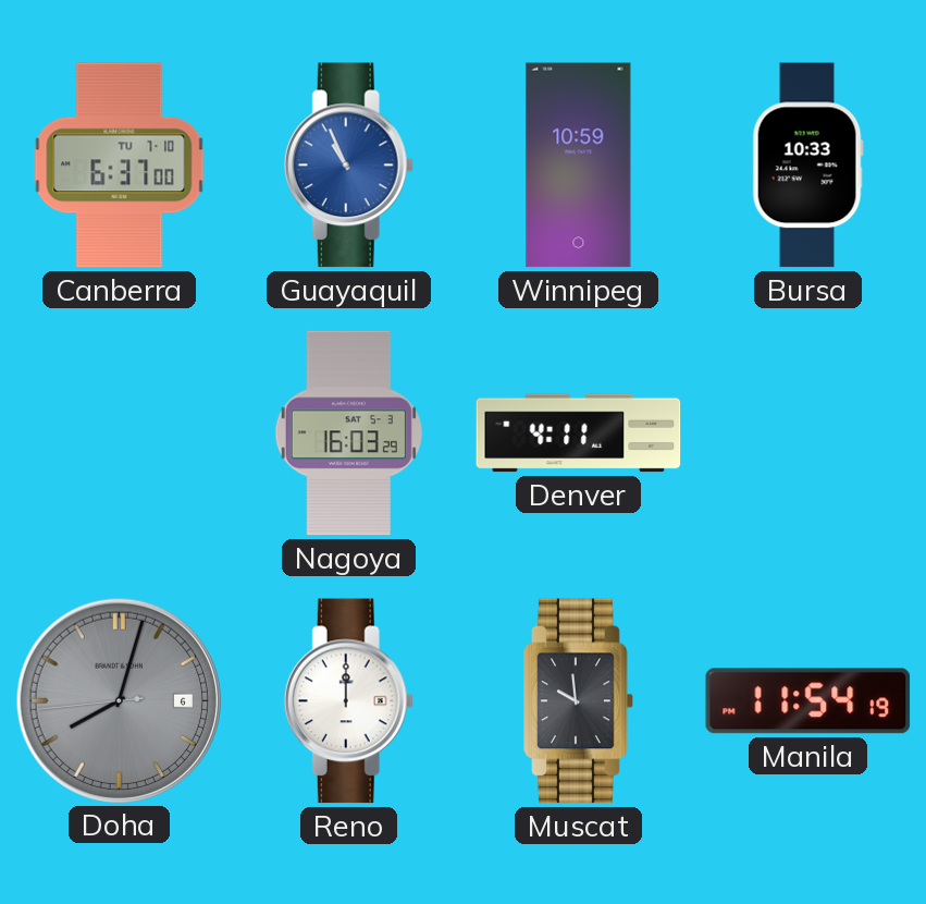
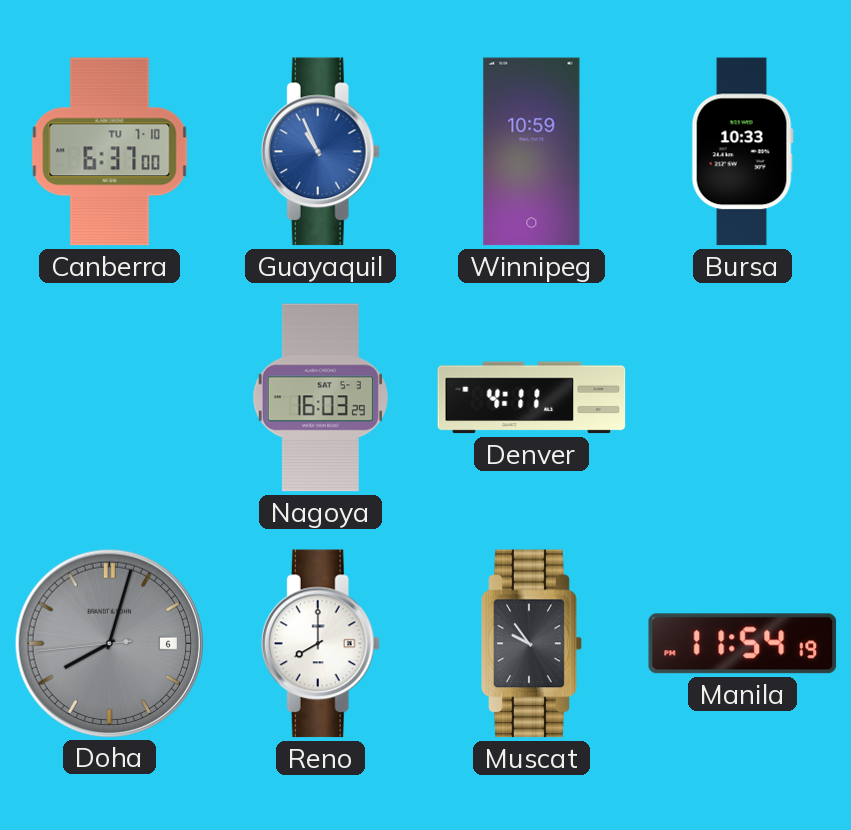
Reno: 12:00 -> 8:00 (320, 644)
Muscat: 9:59 -> 9:54 (532, 644)
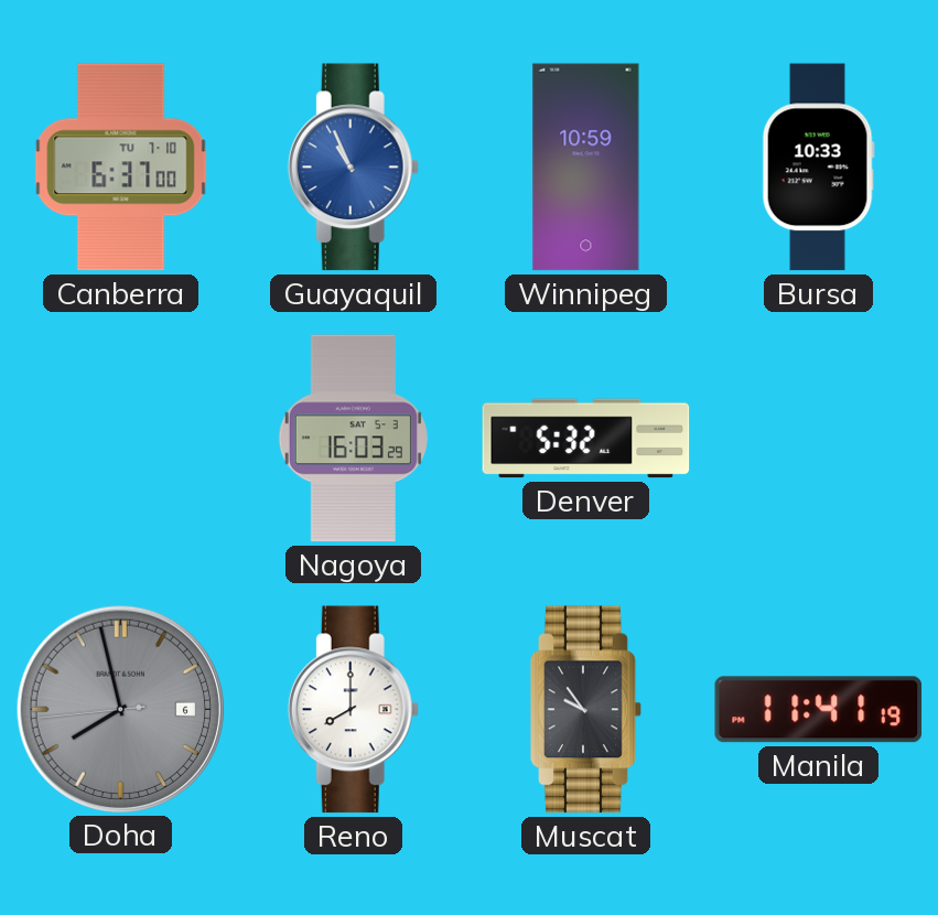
Denver: 4:11 -> 5:32 (586, 439)
Doha: 8:02 -> 7:57 (120, 709)
Manila: 11:54 -> 11:41 (819, 710)
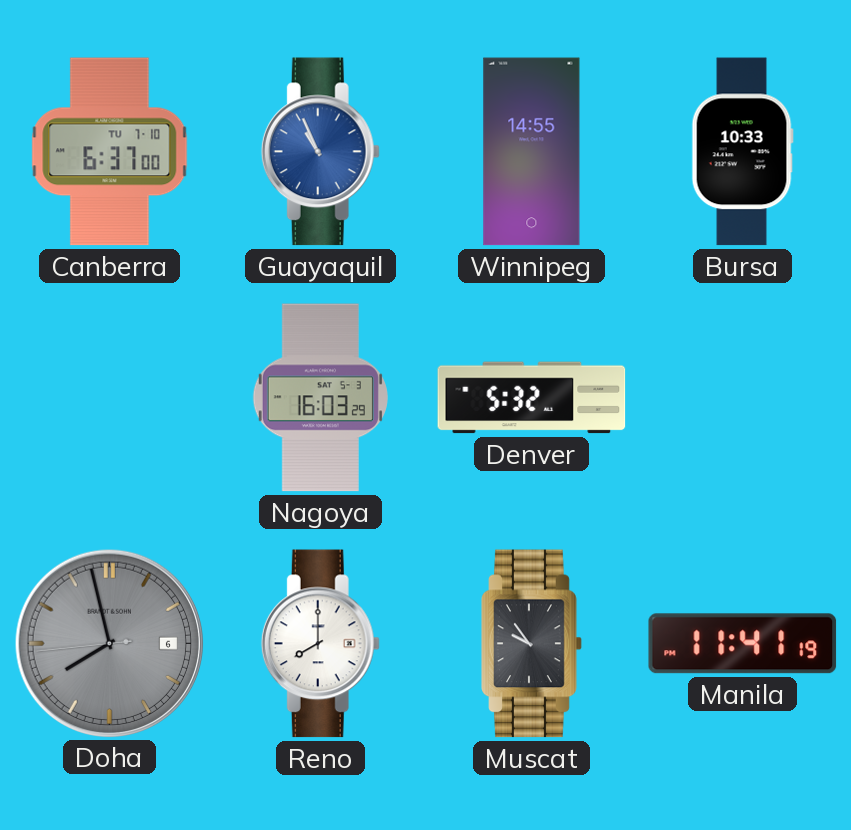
Winnipeg: 10:59 -> 14:55 (532, 152)
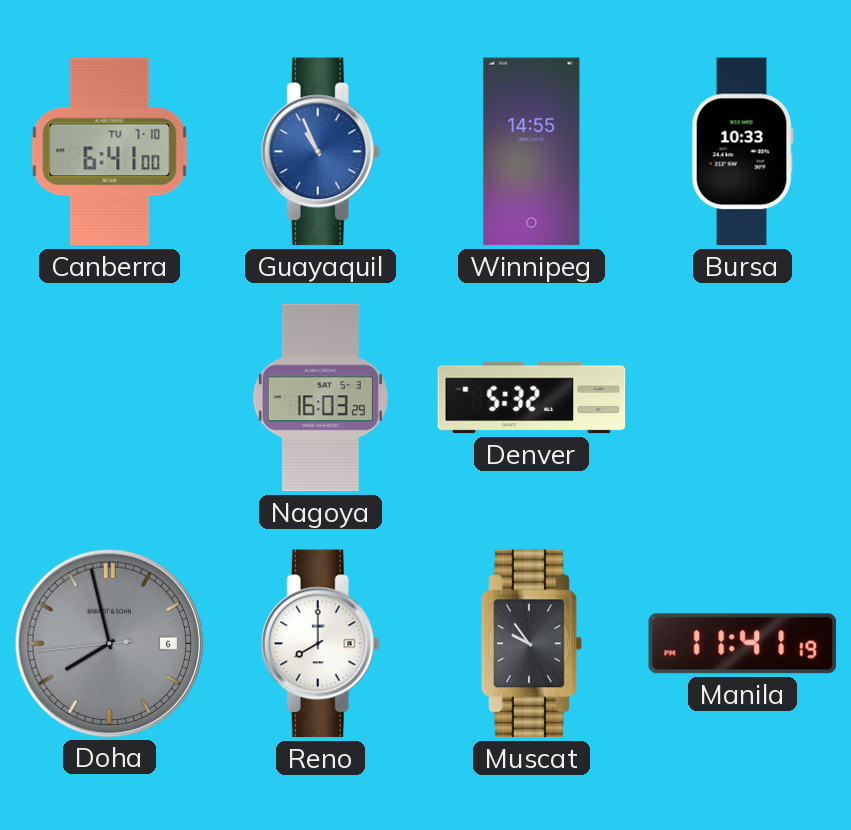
Canberra: 6:37 -> 6:41 (110, 152)
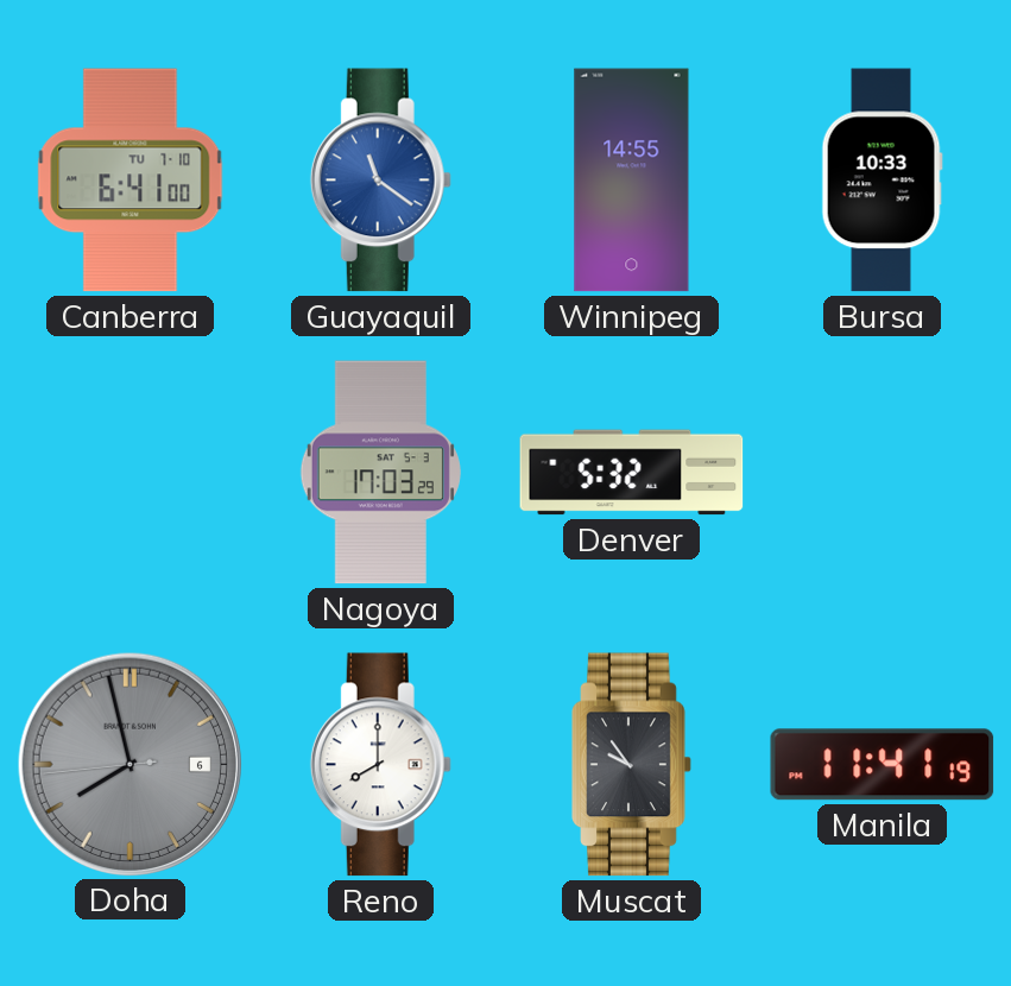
Guayaquil: 10:56 -> 11:21 (380, 181)
Nagoya: 16:03 -> 17:03 (380, 473)
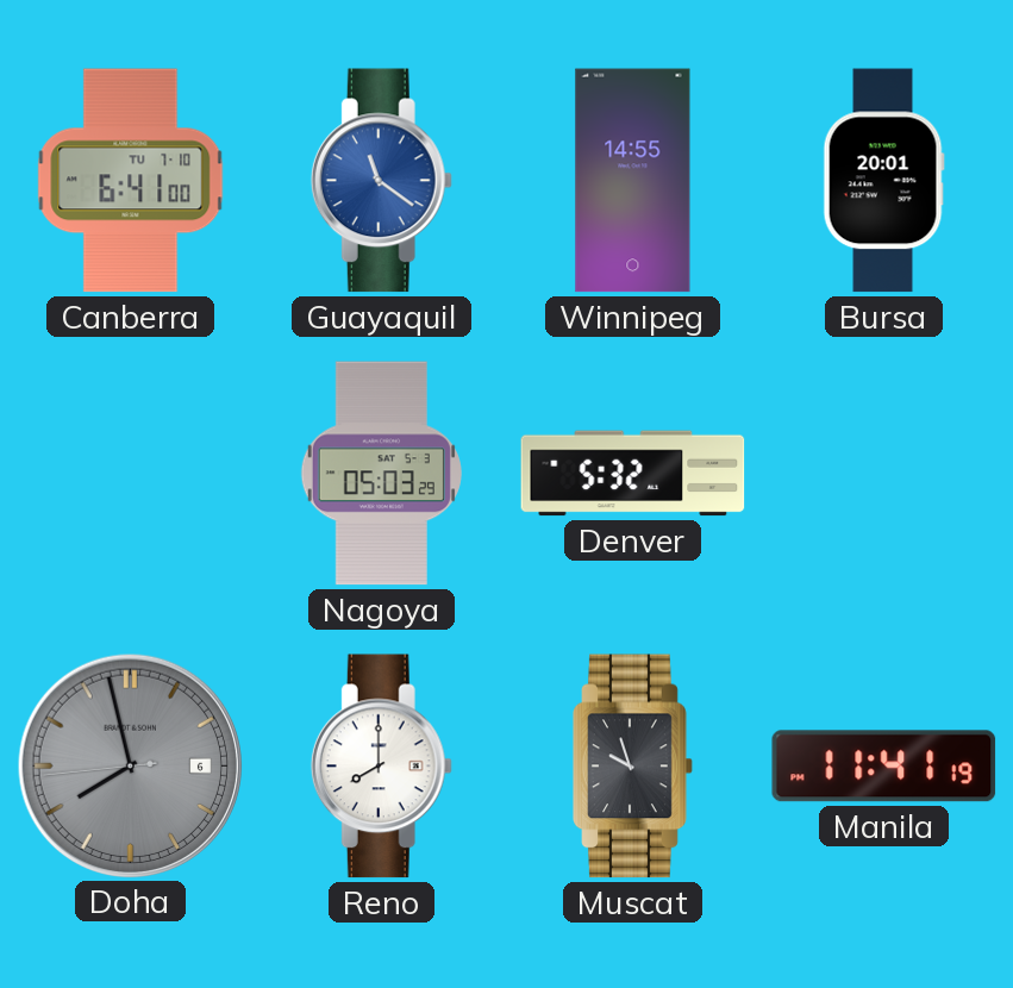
Bursa: 10:33 -> 20:01 (883, 181)
Nagoya: 17:03 -> 05:03 (381, 474)
Muscat: 9:54 -> 9:57 (633, 767)
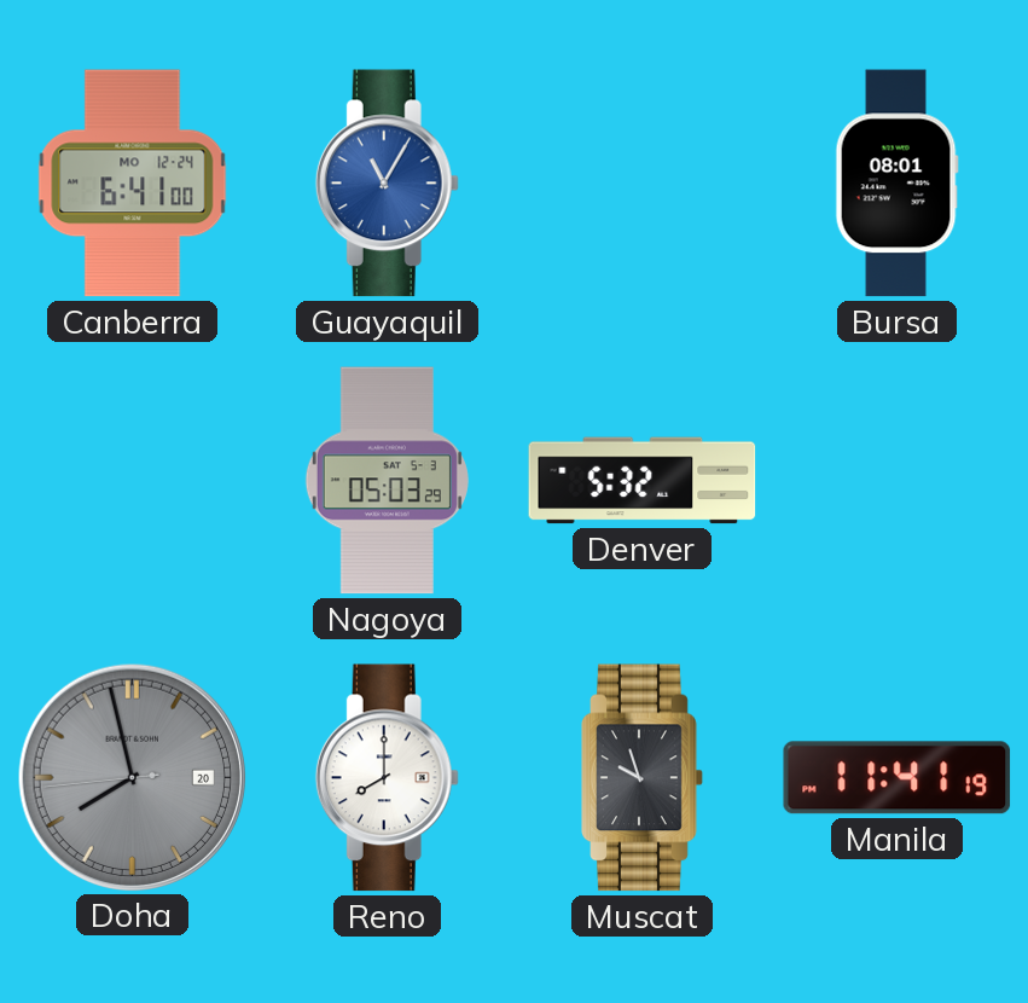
Canberra date: TU 7-10 -> MO 12-24 (133, 184)
Guayaquil: 11:21 -> 11:05 (387, 184)
Winnipeg: 14:55 -> none (633, 181)
Bursa: 20:01 -> 08:01 (896, 184)
Doha date: 6 -> 20 (132, 777)
